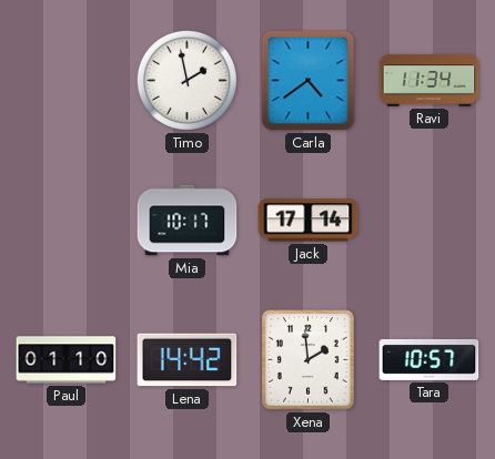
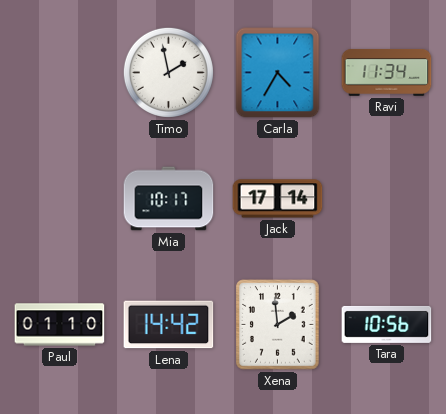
Carla: 4:39 -> 4:35 (278, 73)
Tara: 10:57 -> 10:56 (387, 324)
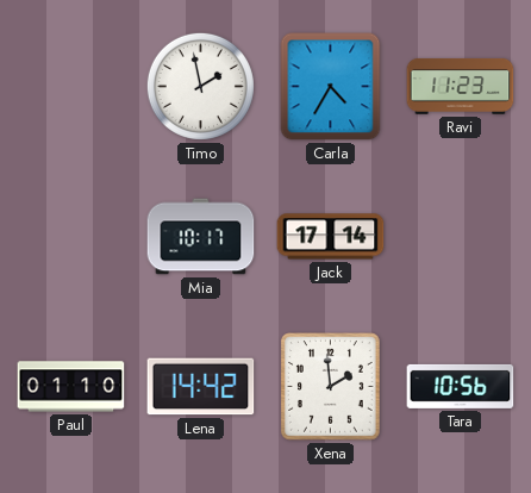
Ravi: 11:34 -> 11:23 (461, 87)
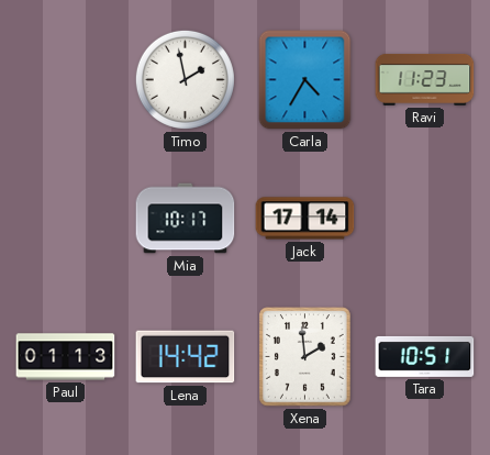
Paul: 01:10 -> 01:13 (66, 357)
Tara: 10:56 -> 10:51 (425, 356)
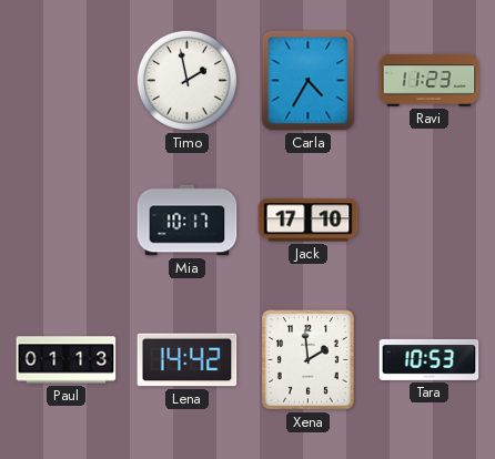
Jack: 17:14 -> 17:10 (309, 221)
Tara: 10:51 -> 10:53 (430, 359)
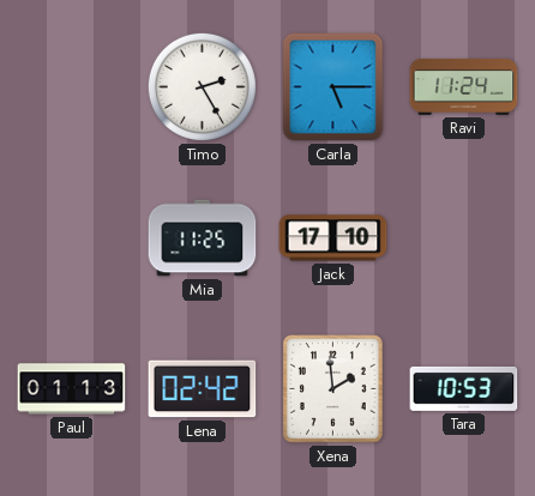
Timo: 1:58 -> 2:25 (202, 86)
Carla: 4:35 -> 5:15 (333, 87)
Ravi: 11:23 -> 11:24 (464, 87)
Mia: 10:17 -> 11:25 (203, 238)
Lena: 14:42 -> 02:42 (203, 389)
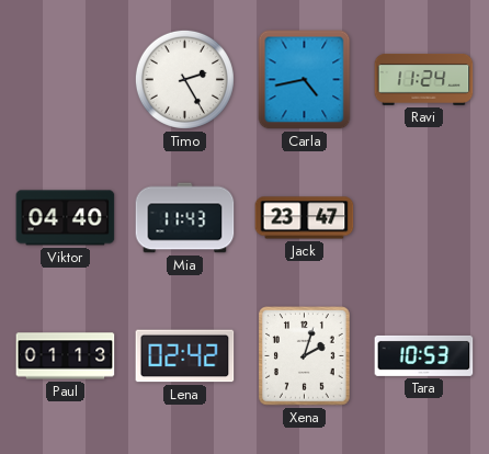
Carla: 5:15 -> 4:43 (305, 80)
Viktor: none -> 04:40 (66, 218)
Mia: 11:25 -> 11:43 (185, 218)
Jack: 17:10 -> 23:47 (305, 218)
Xena: 1:59 -> 2:03 (305, 356)
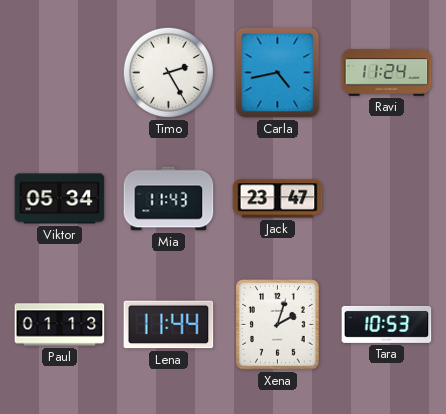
Viktor: 04:40 -> 05:34 (60, 199)
Lena: 02:42 -> 11:44 (169, 325)
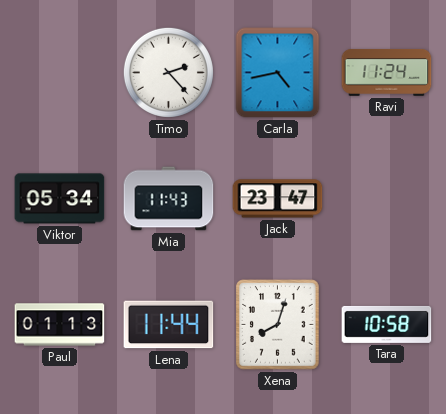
Timo: 2:25 -> 2:23 (168, 72)
Xena: 2:03 -> 8:03 (278, 325)
Tara: 10:53 -> 10:58 (387, 324)
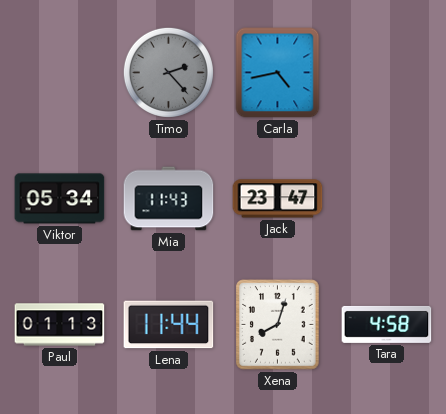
Timo dial: white -> grey (168, 72)
Ravi: 11:24 -> none (387, 73)
Tara: 10:58 -> 4:58 (387, 324)
